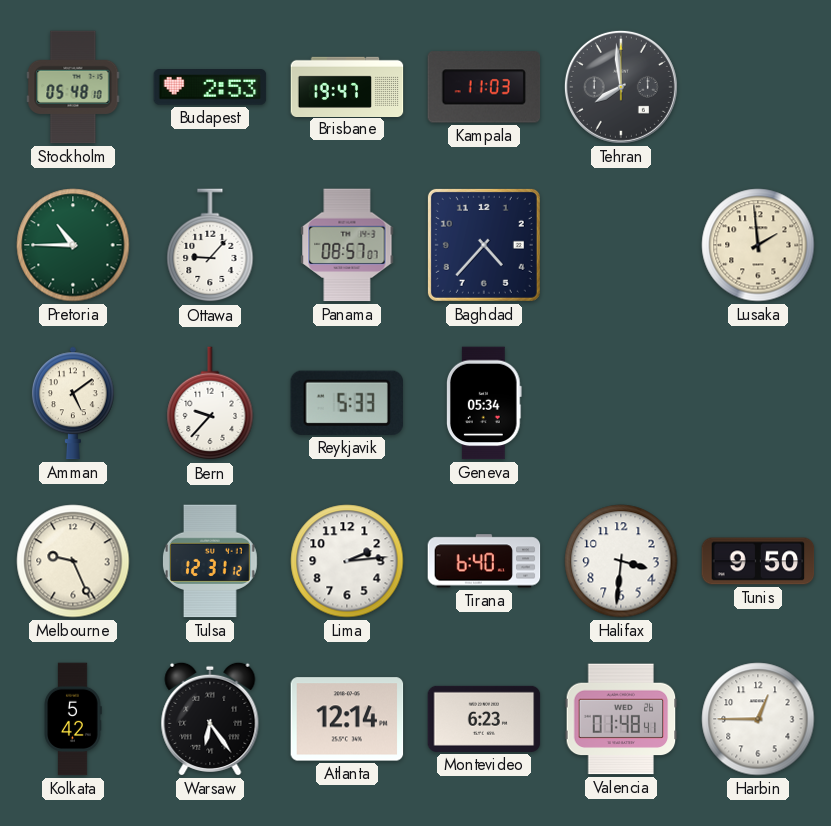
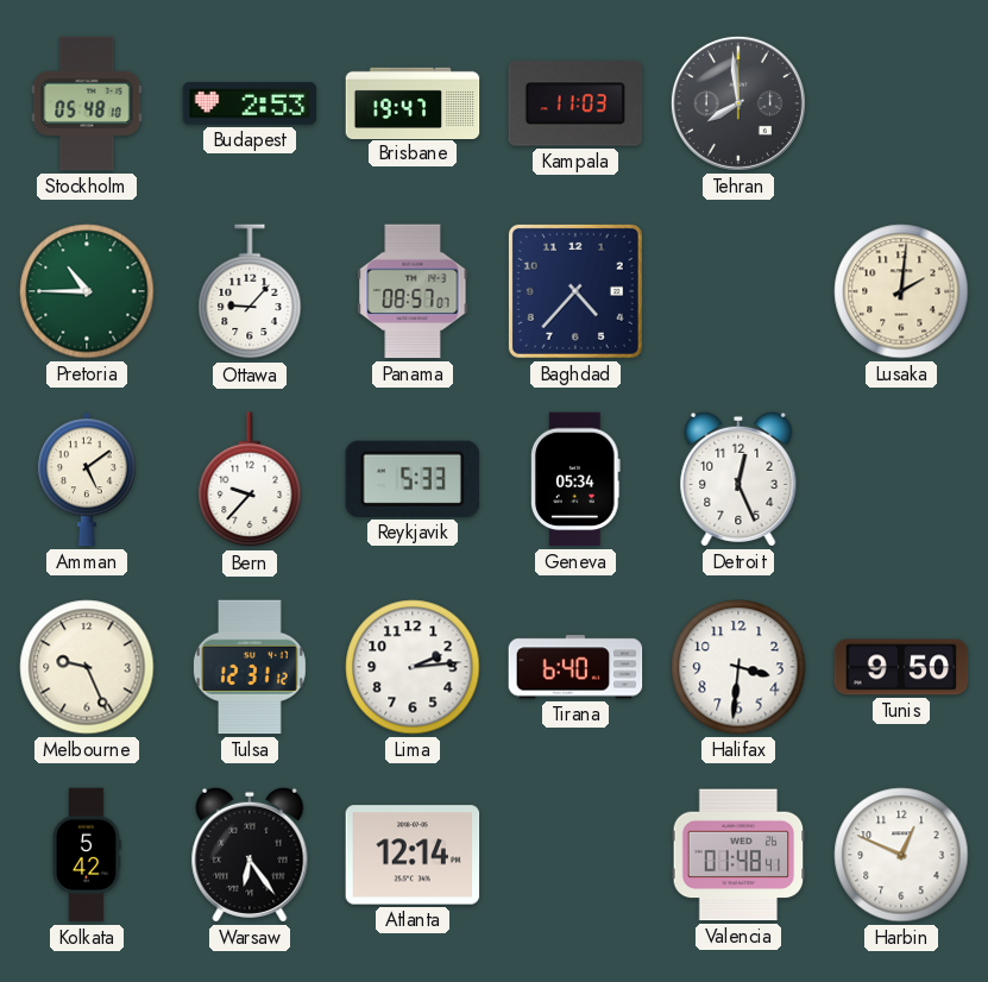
Lusaka: 1:59 -> 2:01 (901, 291)
Detroit: none -> 12:26 (738, 479)
Montevideo: 6:23 -> none (484, 719)
Harbin: 12:45 -> 12:49 (901, 855)
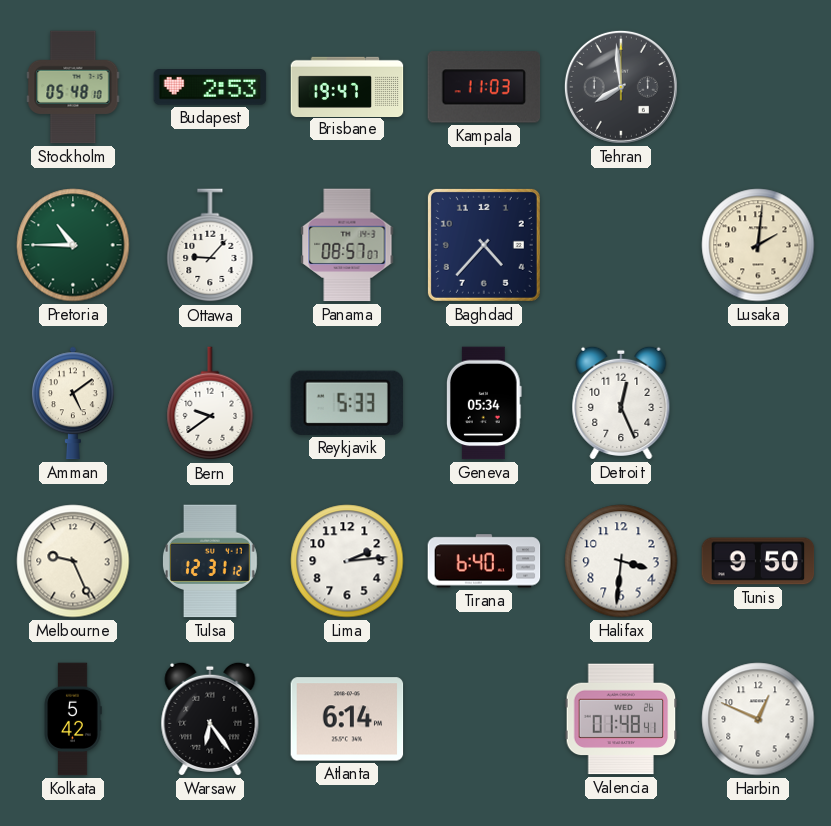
Bern: 9:37 -> 9:39 (210, 404)
Atlanta: 12:14 -> 6:14 (347, 719)
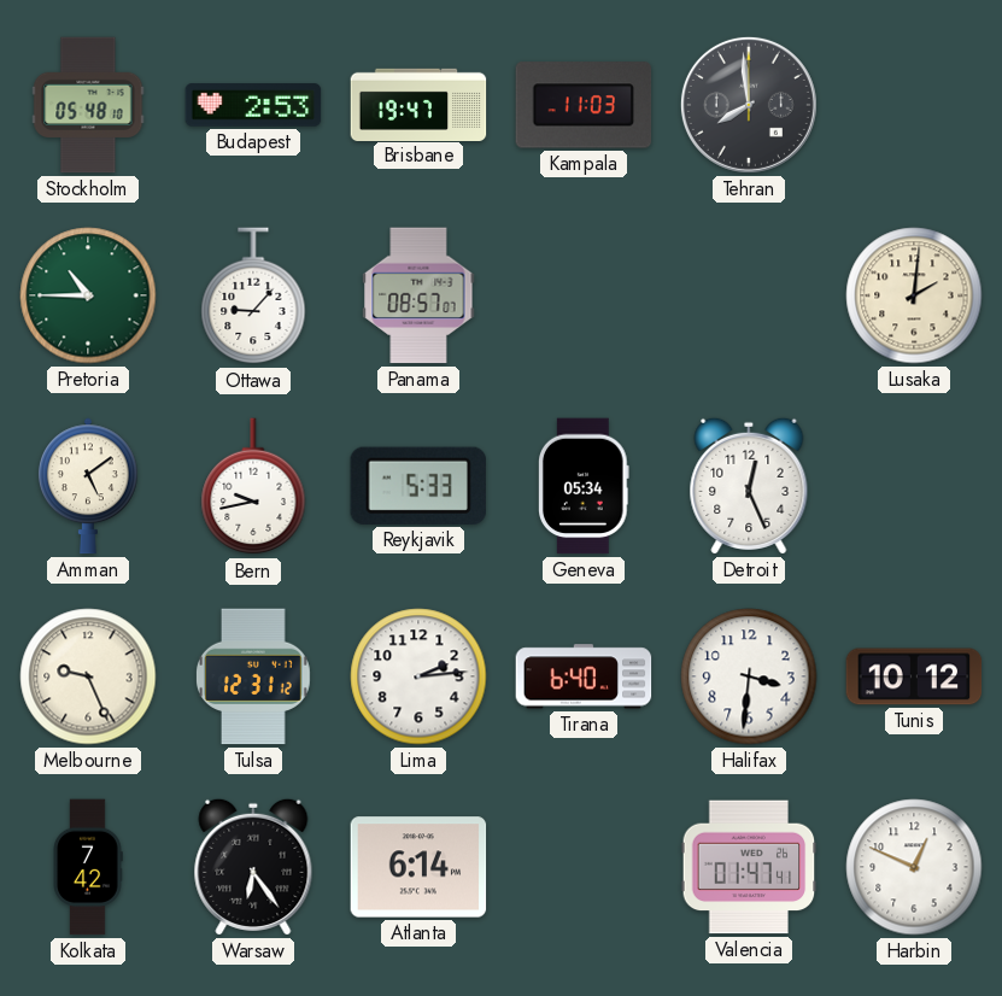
Baghdad: 4:37 -> none (484, 245)
Bern: 9:39 -> 9:43 (253, 487)
Tunis: 9:50 -> 10:12 (914, 676)
Kolkata: 5:42 -> 7:42 (88, 867)
Valencia: 01:48 -> 01:47 (749, 867)
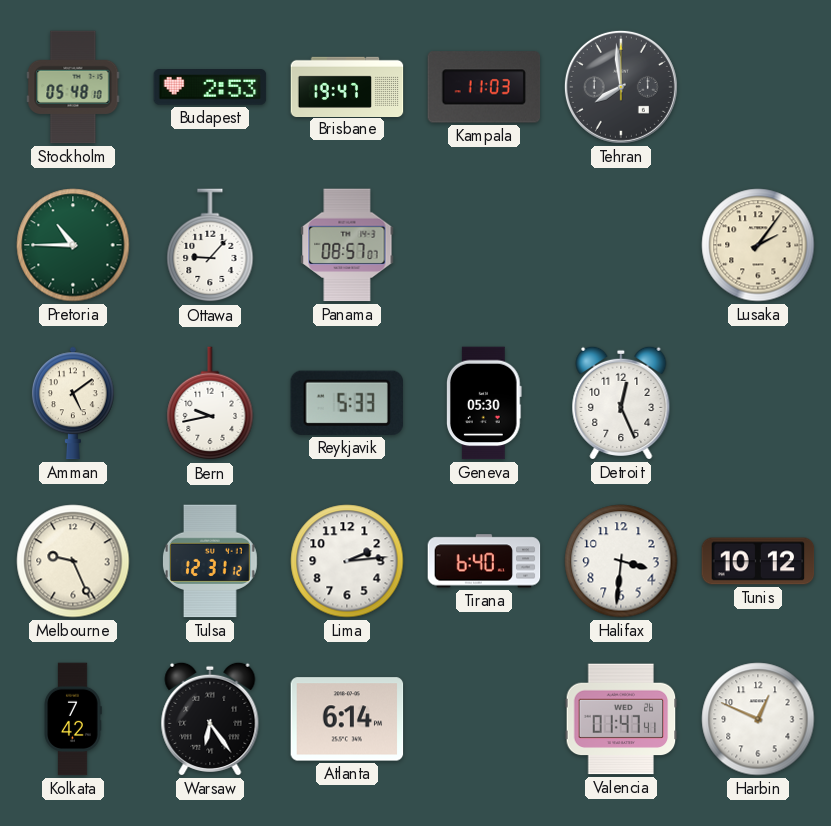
Lusaka: 2:01 -> 2:06 (758, 245)
Geneva: 05:34 -> 05:30 (485, 403)
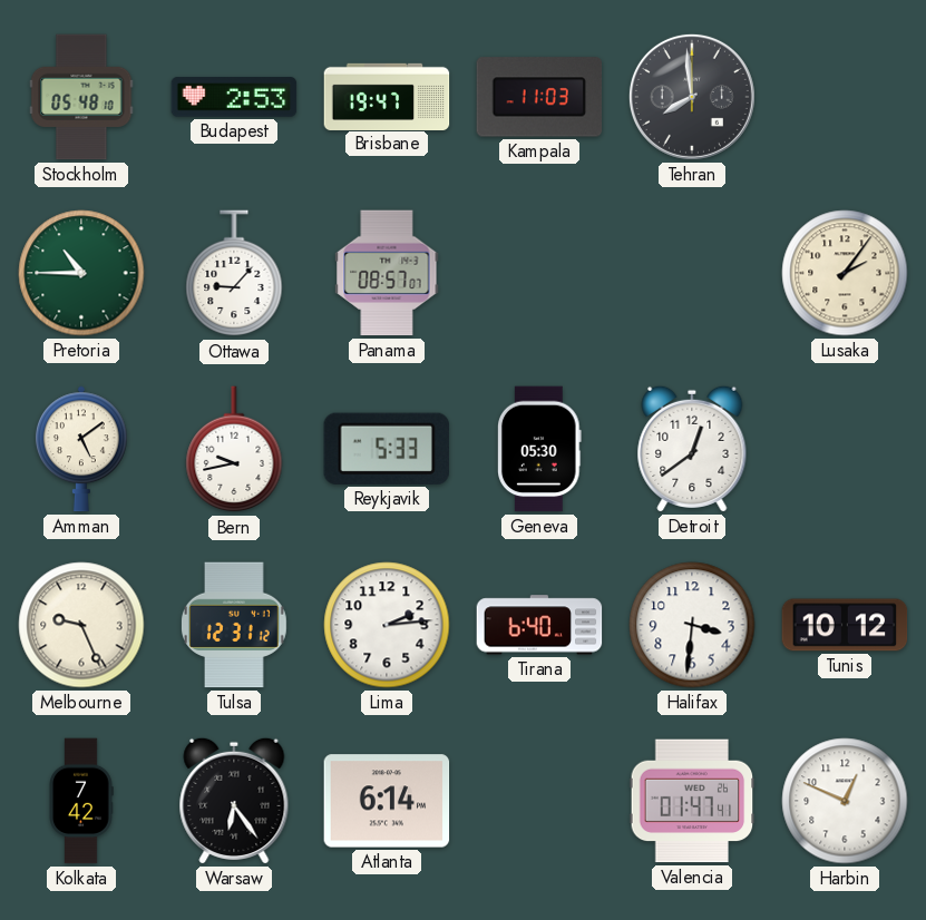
Detroit: 12:26 -> 12:39 (692, 449)
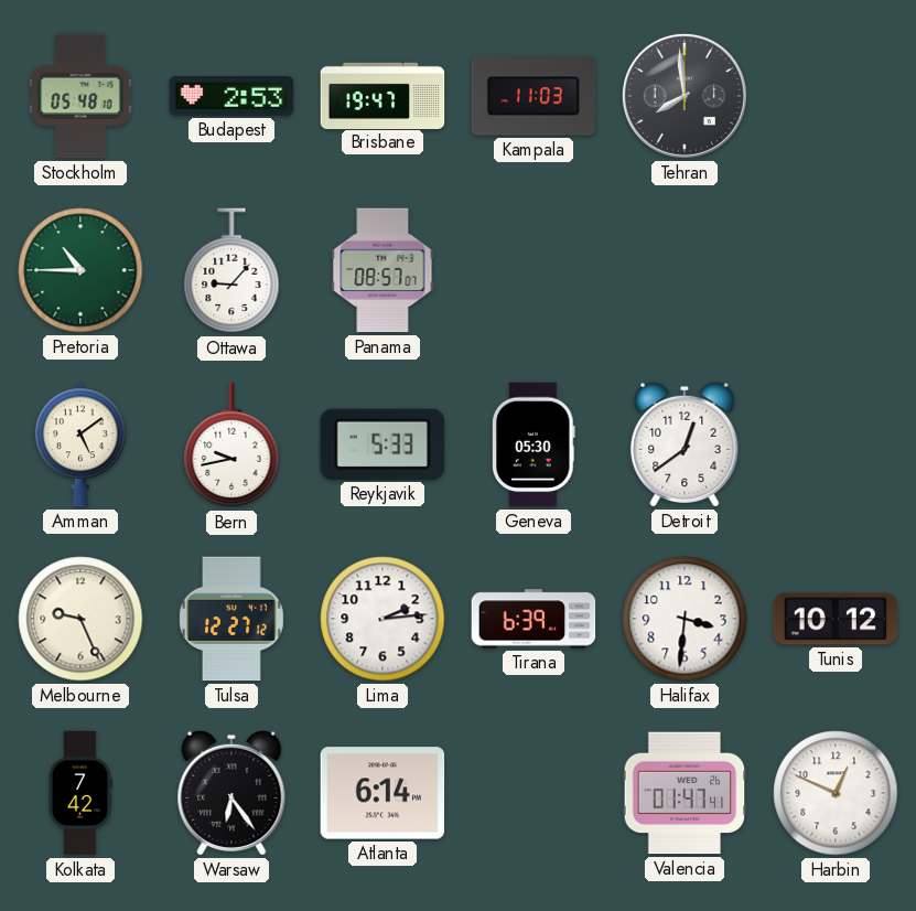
Lusaka: 2:06 -> none (845, 273)
Tulsa: 12:31 -> 12:27 (231, 619)
Tirana: 6:40 -> 6:39 (534, 619)
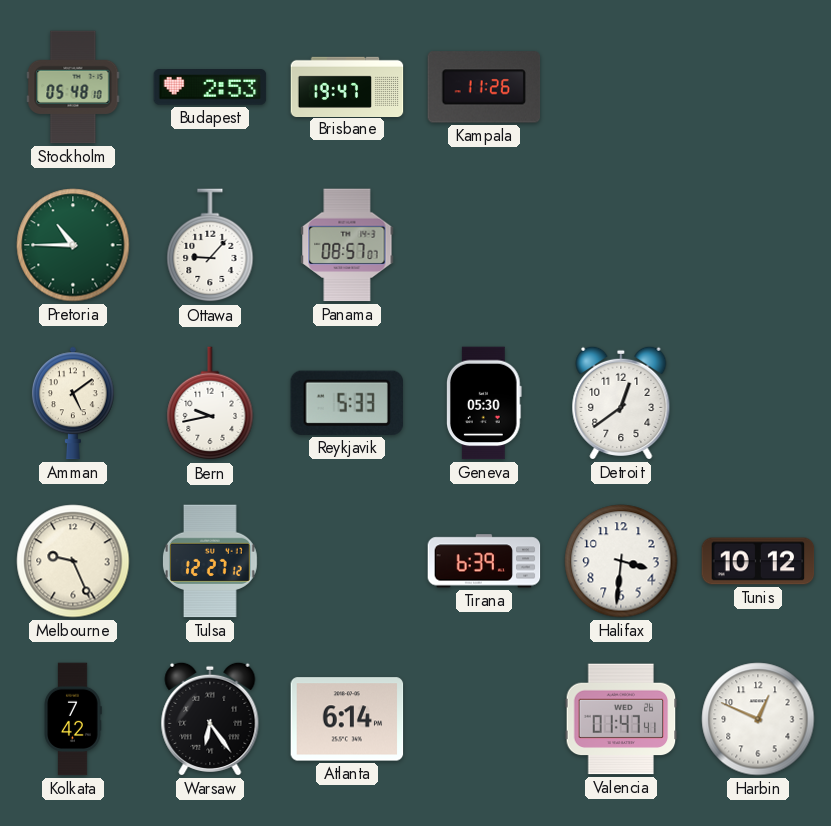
Kampala: 11:03 -> 11:26 (484, 87)
Tehran: 7:59 -> none (685, 96)
Lima: 2:14 -> none (382, 619)
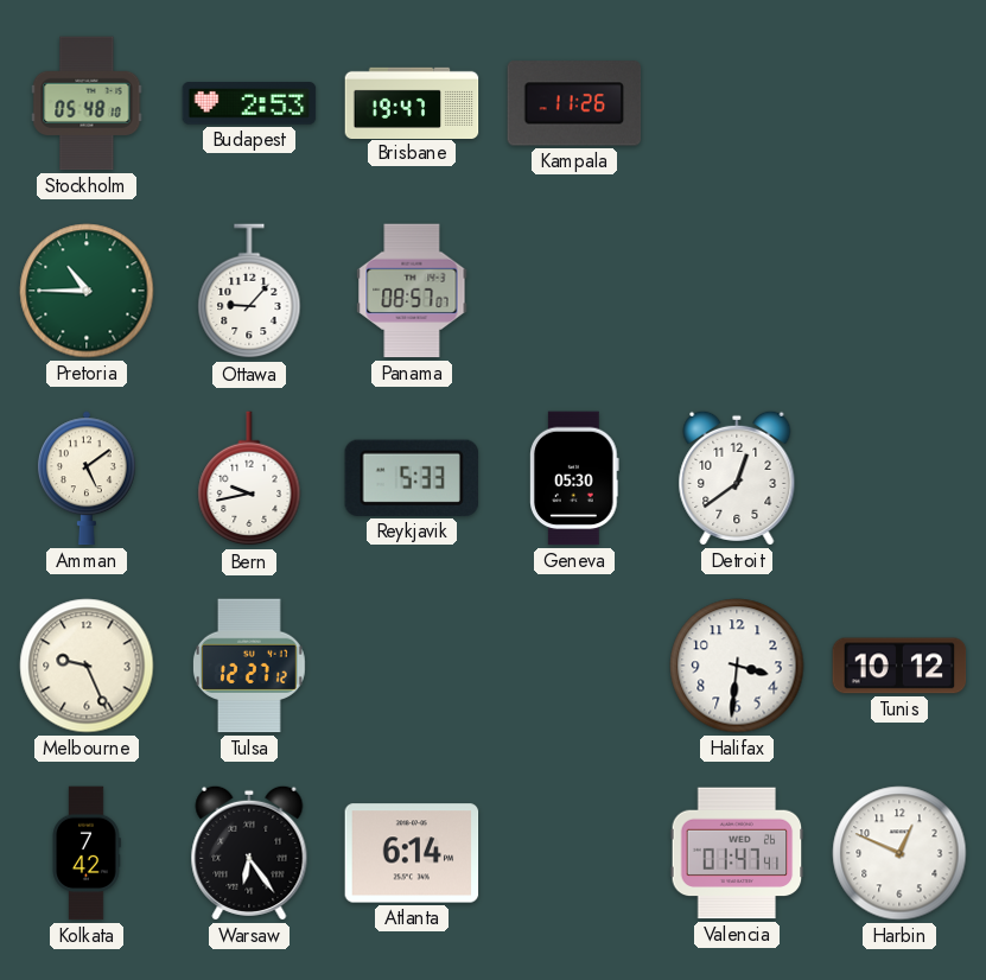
Tirana: 6:39 -> none (484, 561)
